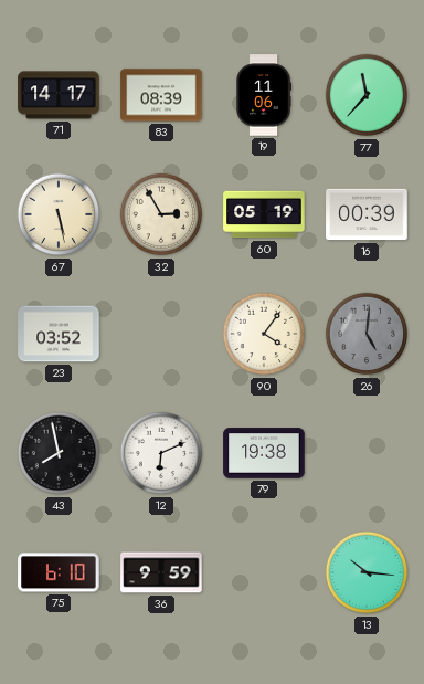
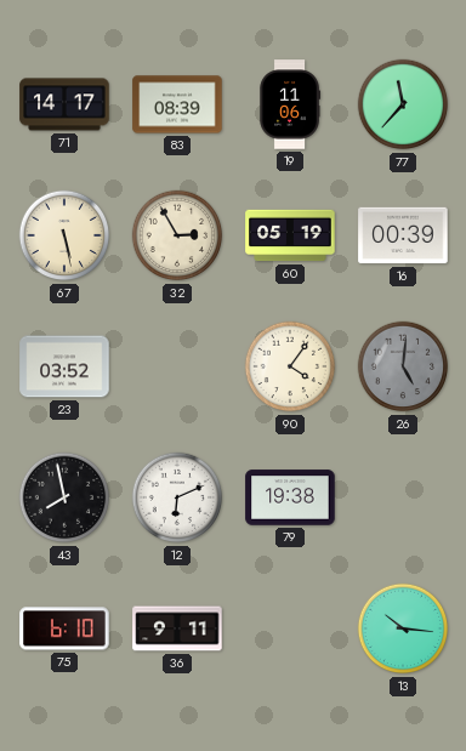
36: 9:59 -> 9:11 (177, 628)
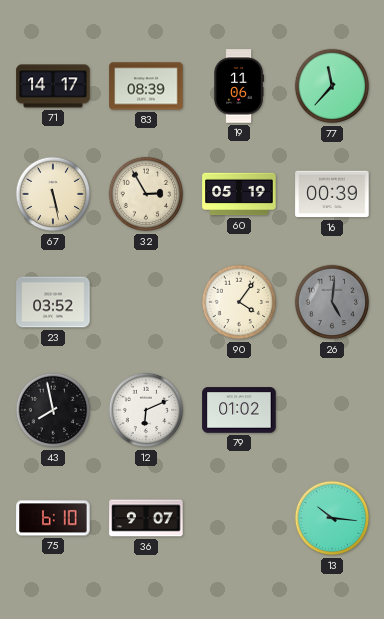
79: 19:38 -> 01:02 (239, 410)
36: 9:11 -> 9:07 (146, 518)
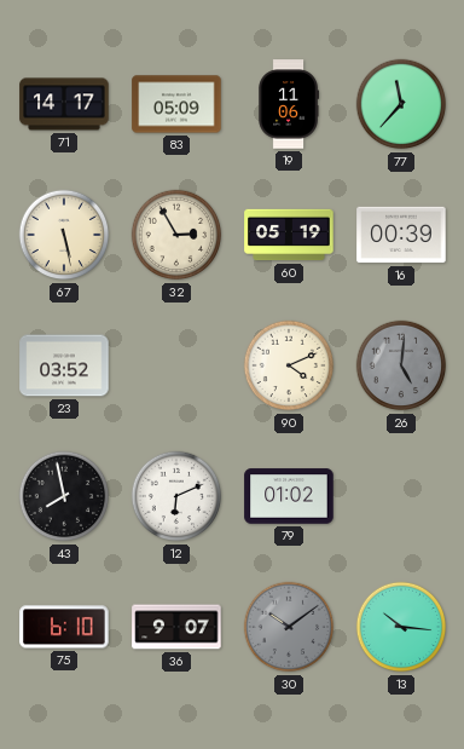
83: 08:39 -> 05:09 (176, 104)
90: 4:06 -> 4:11 (289, 365)
30: none -> 10:09 (289, 627)
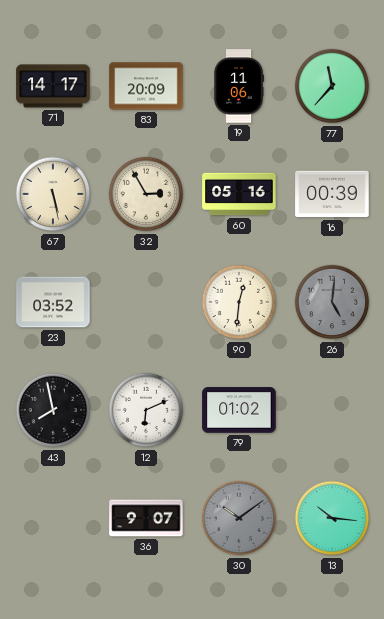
83: 05:09 -> 20:09 (146, 86)
60: 05:19 -> 05:16 (239, 194)
90: 4:11 -> 12:31 (239, 302)
75: 6:10 -> none (64, 627)
